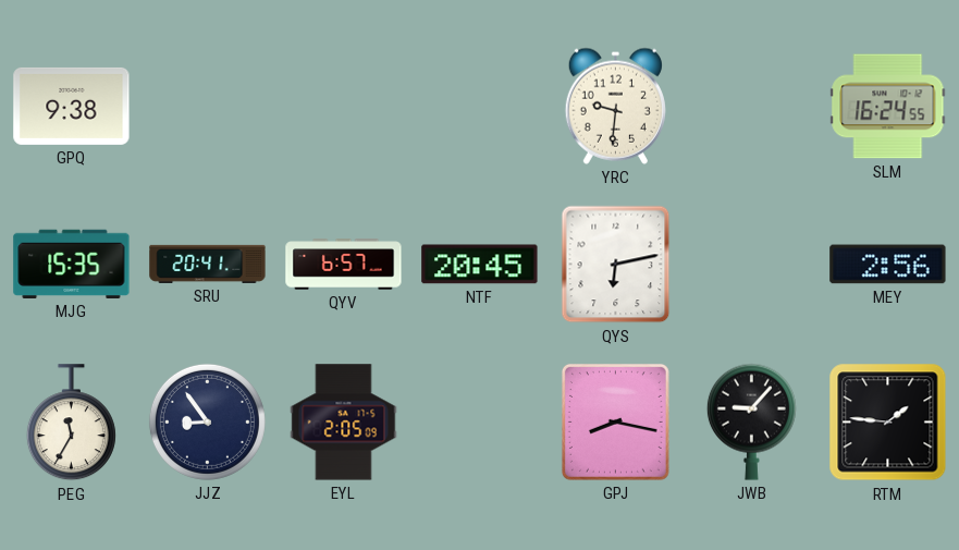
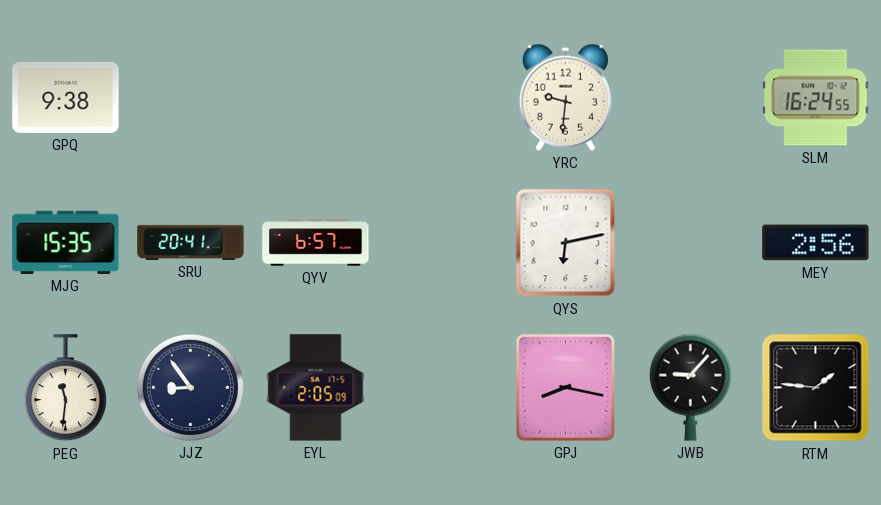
NTF: 20:45 -> none (480, 265)
PEG: 11:35 -> 11:31 (65, 388)
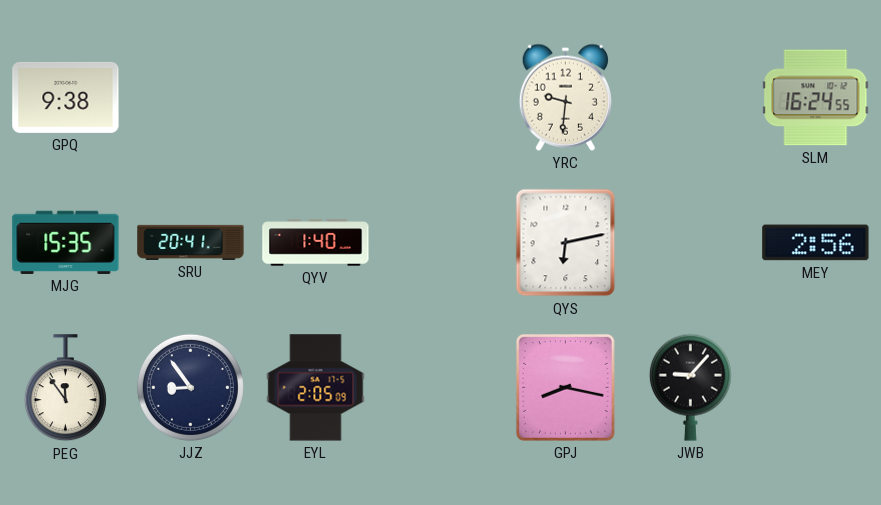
QYV: 6:57 -> 1:40 (316, 243)
PEG: 11:31 -> 11:54 (65, 388)
RTM: 1:46 -> none (816, 388)
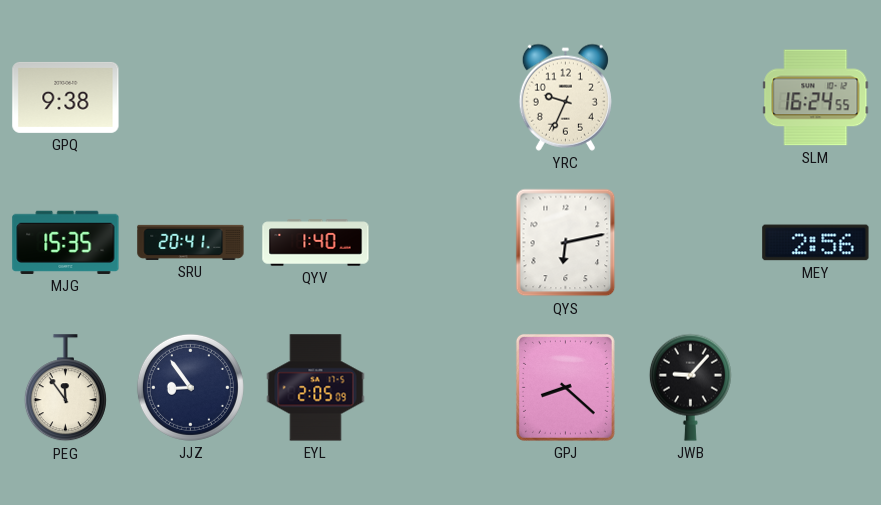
YRC: 9:31 -> 9:34 (565, 97)
GPJ: 8:17 -> 8:22 (565, 387)
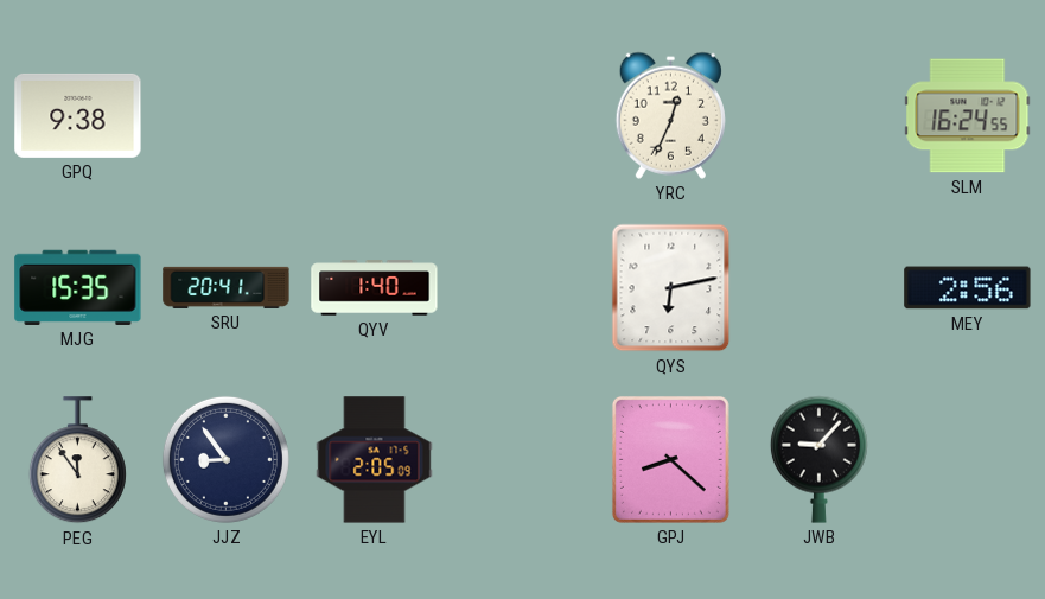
YRC: 9:34 -> 12:34 (670, 115)
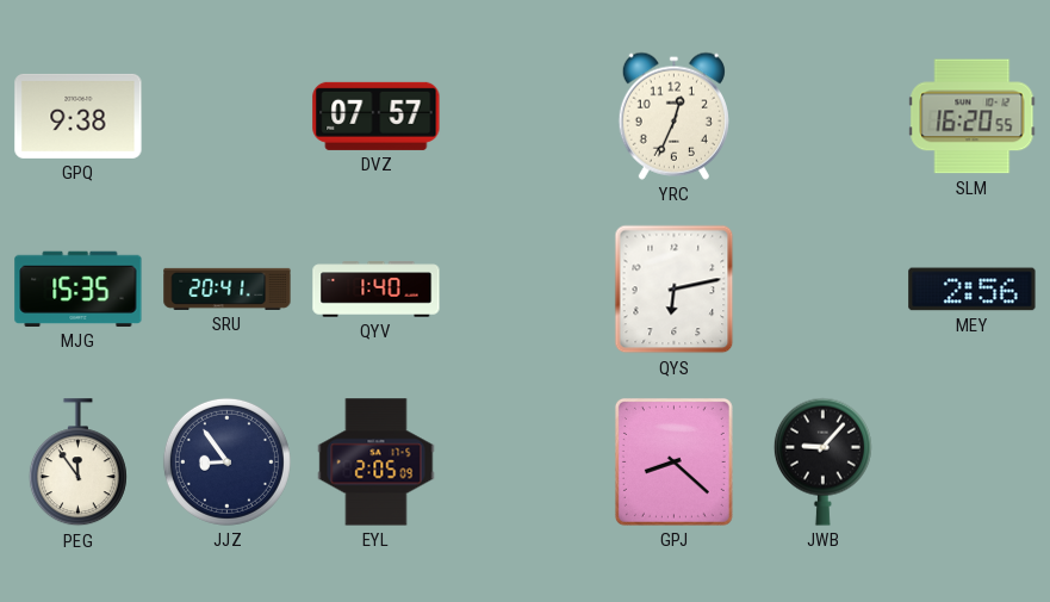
DVZ: none -> 07:57 (377, 116)
SLM: 16:24 -> 16:20 (973, 117)
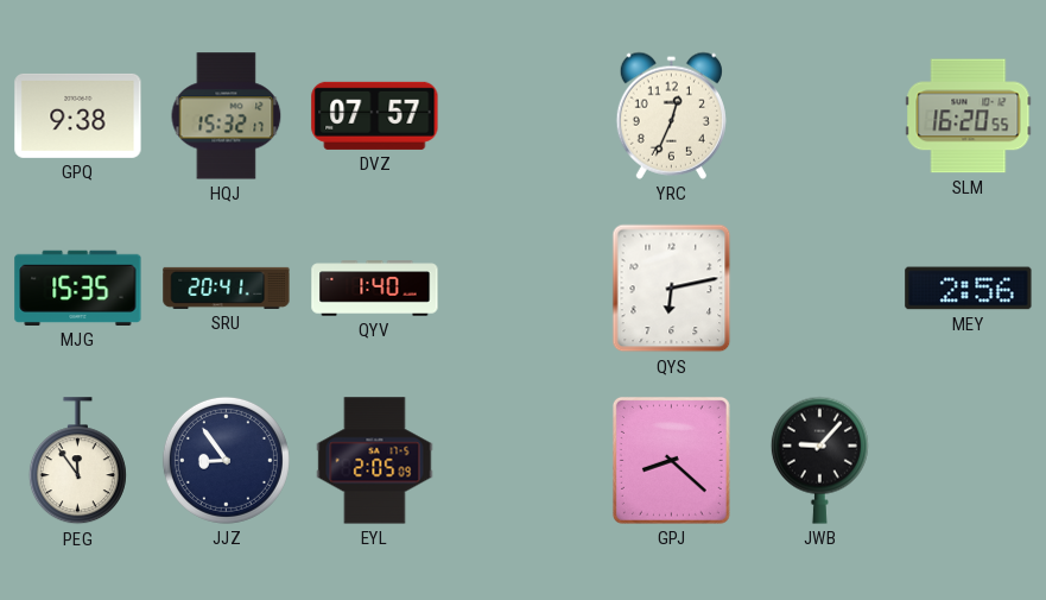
HQJ: none -> 15:32 (227, 116)
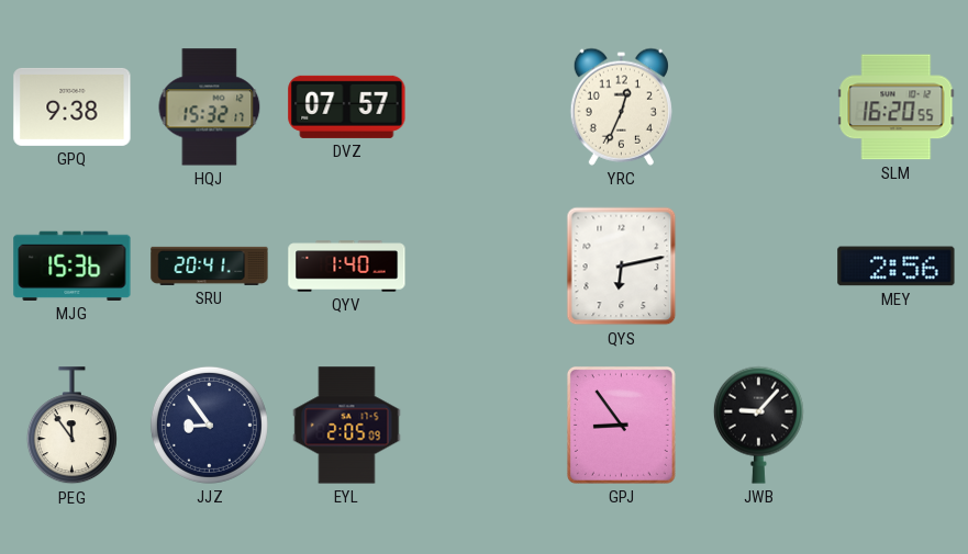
MJG: 15:35 -> 15:36 (73, 265)
GPJ: 8:22 -> 8:54 (621, 425)
